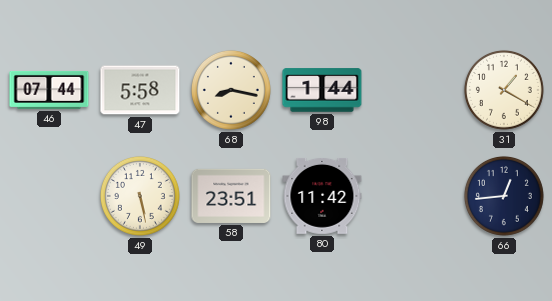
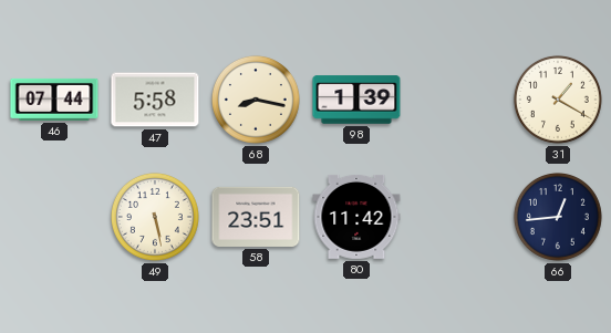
98: 1:44 -> 1:39 (356, 100)
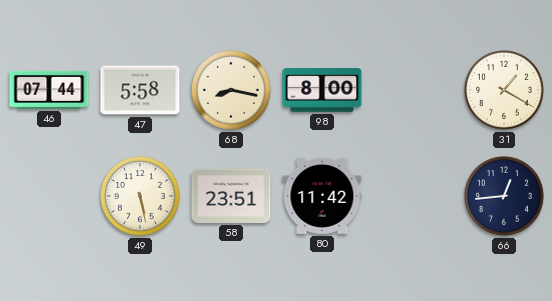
98: 1:39 -> 8:00 (322, 90)
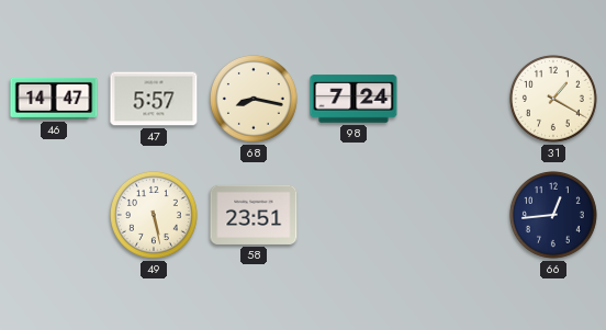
46: 07:44 -> 14:47 (54, 99)
47: 5:58 -> 5:57 (154, 99)
98: 8:00 -> 7:24 (353, 99)
80: 11:42 -> none (322, 196)
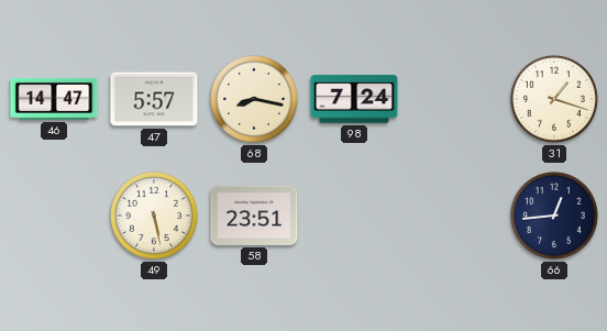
31: 1:20 -> 1:18 (554, 99)
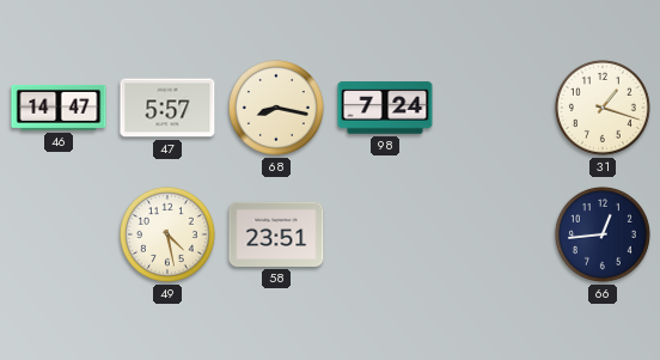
49: 5:28 -> 4:28 (167, 234)
